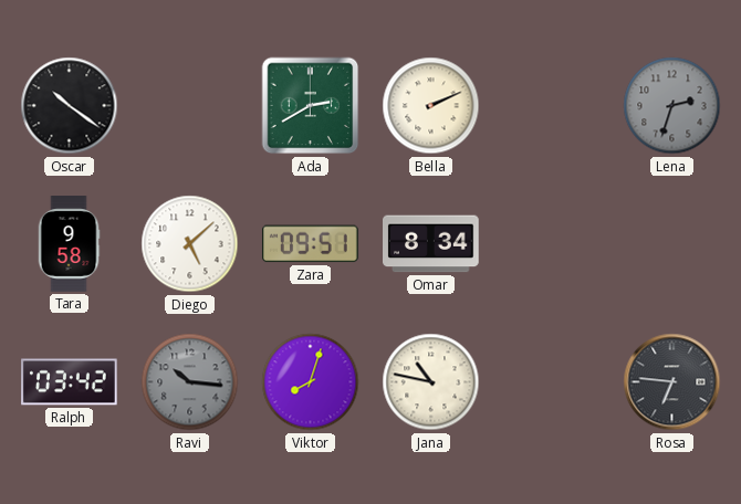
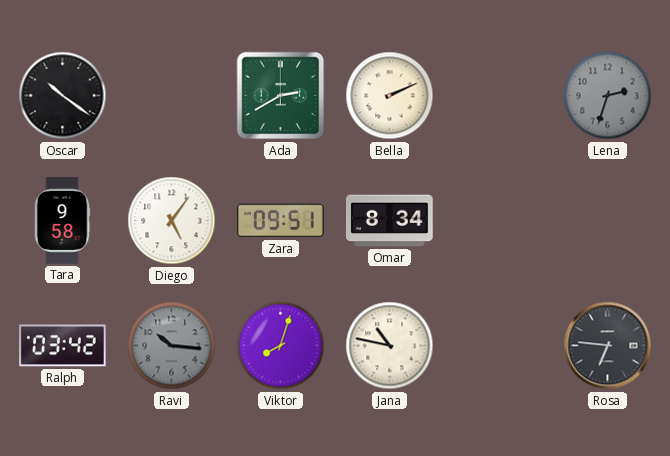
Diego: 5:08 -> 5:06 (172, 221)
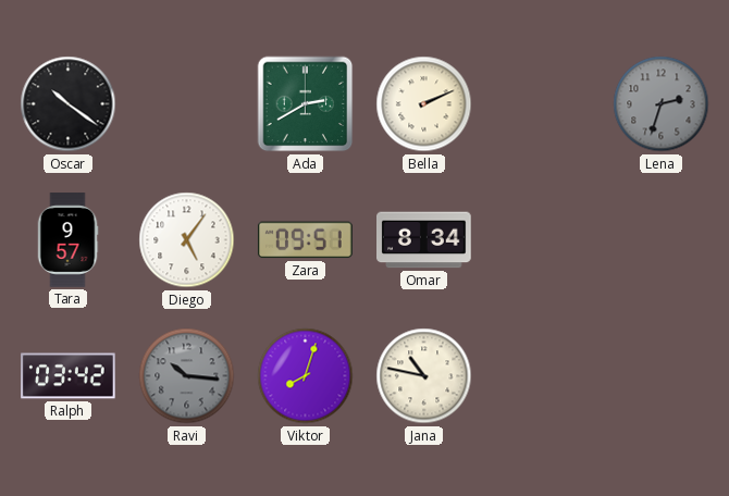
Tara: 9:58 -> 9:57 (67, 240)
Rosa: 6:46 -> none (608, 346)
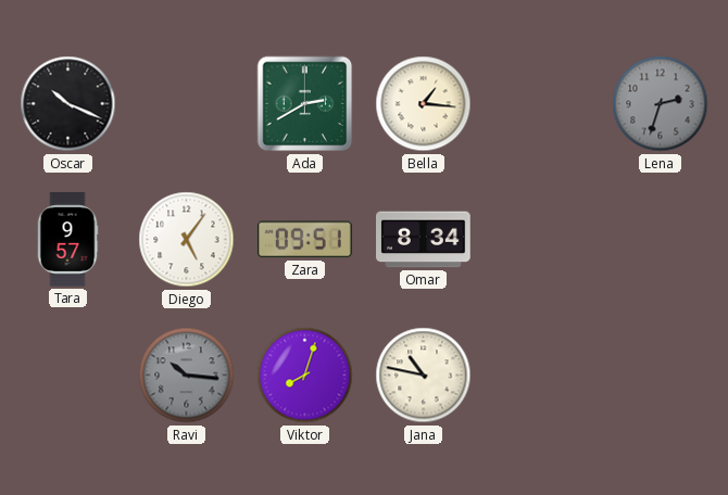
Oscar: 10:21 -> 10:19 (68, 104)
Bella: 2:11 -> 1:16 (424, 104)
Ralph: 03:42 -> none (69, 376)
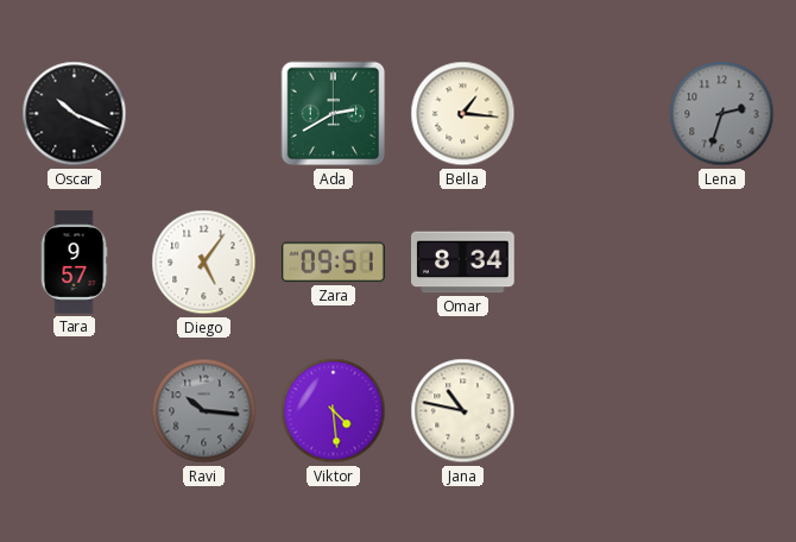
Viktor: 8:03 -> 4:29 (334, 411)
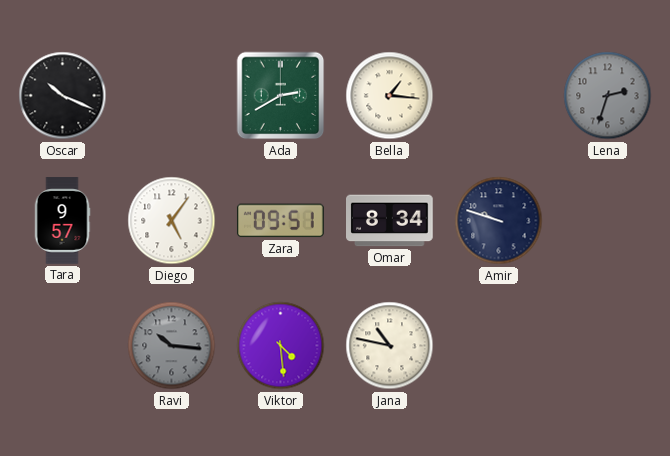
Amir: none -> 9:48 (499, 221)
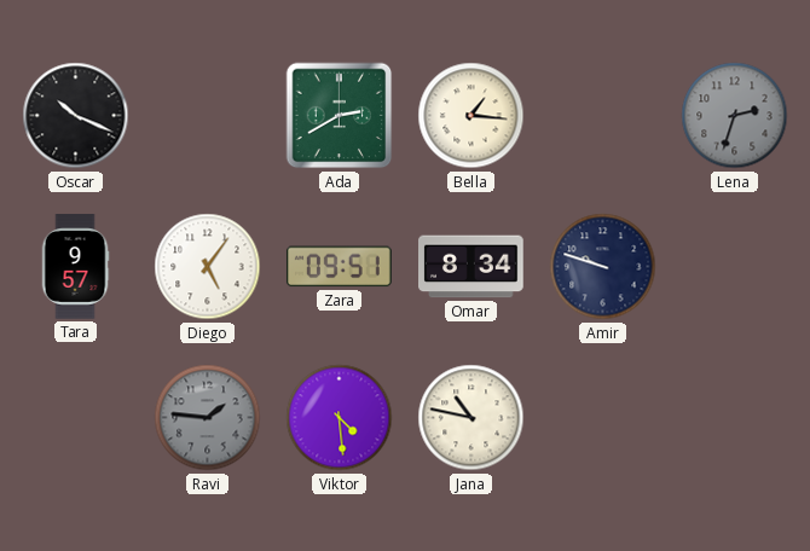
Ravi: 10:16 -> 1:46 (208, 418)
